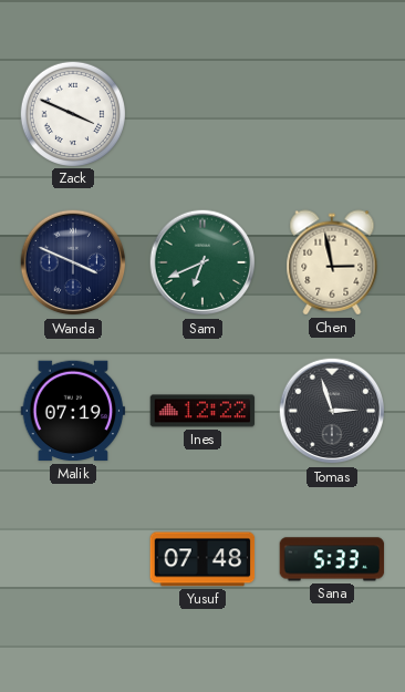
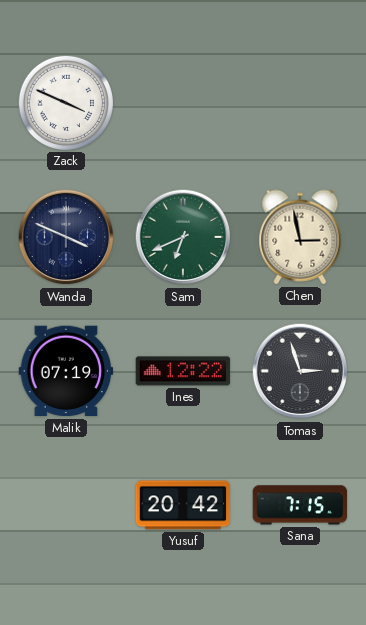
Yusuf: 07:48 -> 20:42 (183, 505)
Sana: 5:33 -> 7:15 (300, 505)
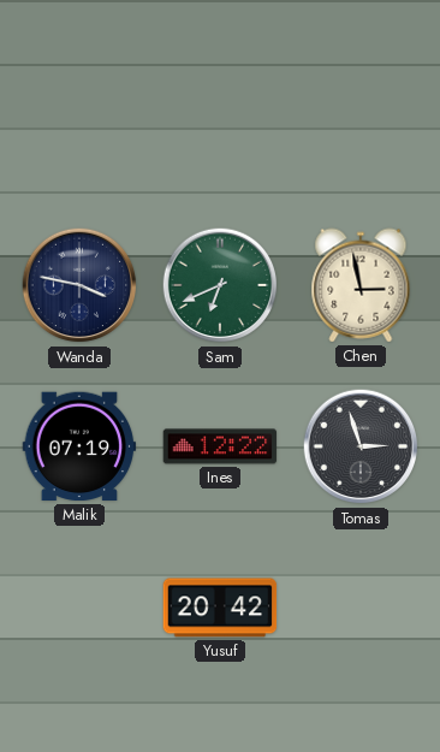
Zack: 3:49 -> none (65, 102)
Wanda: 3:49 -> 3:47 (79, 285)
Sana: 7:15 -> none (300, 505)
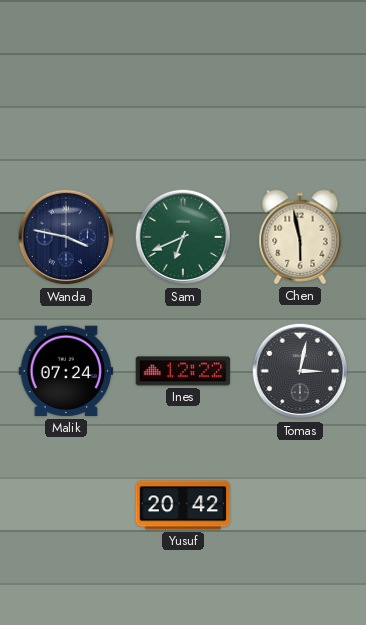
Chen: 2:58 -> 5:58 (300, 237)
Malik: 07:19 -> 07:24 (66, 371)
Tomas: 2:57 -> 3:02 (300, 371)
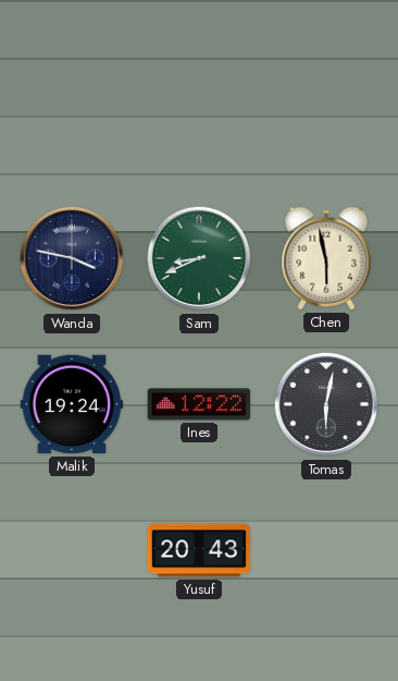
Sam: 6:41 -> 8:41 (199, 258)
Malik: 07:24 -> 19:24 (72, 404)
Tomas: 3:02 -> 6:02 (326, 404)
Yusuf: 20:42 -> 20:43 (199, 550)
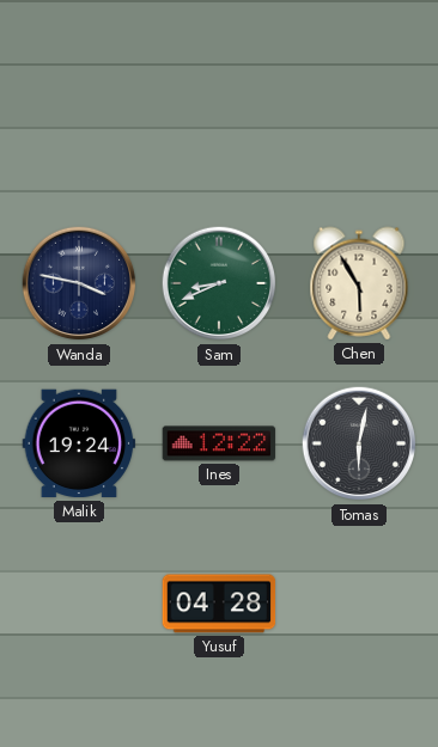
Chen: 5:58 -> 5:55 (359, 283)
Yusuf: 20:43 -> 04:28 (219, 604)
